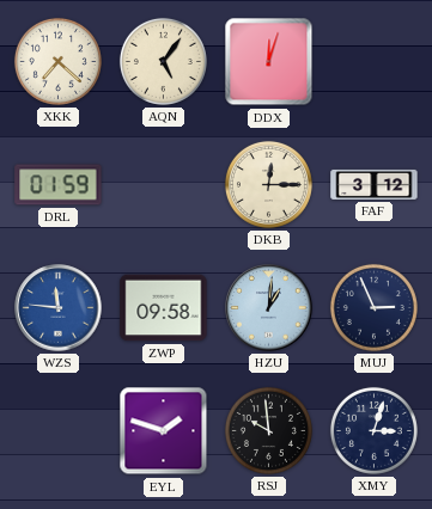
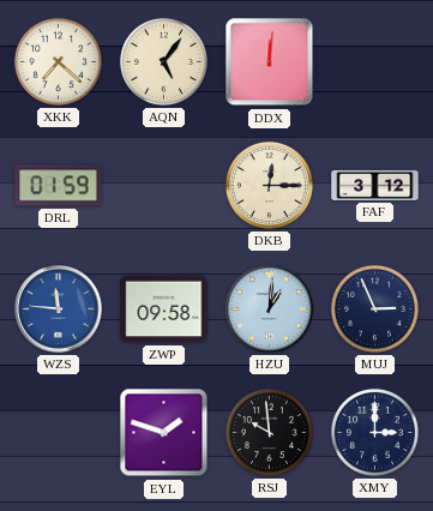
DDX: 12:03 -> 12:01 (270, 62)
XMY: 3:03 -> 3:00 (374, 432)
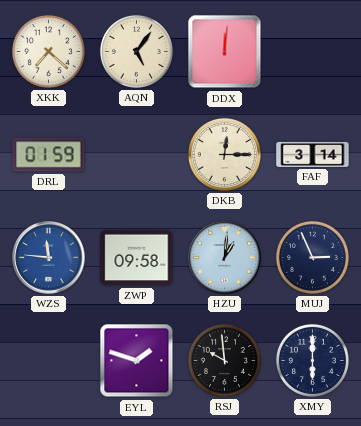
FAF: 3:12 -> 3:14 (313, 154)
XMY: 3:00 -> 6:00 (312, 360)
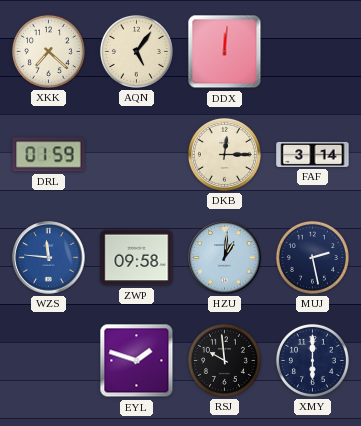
MUJ: 2:56 -> 2:28 (312, 257)
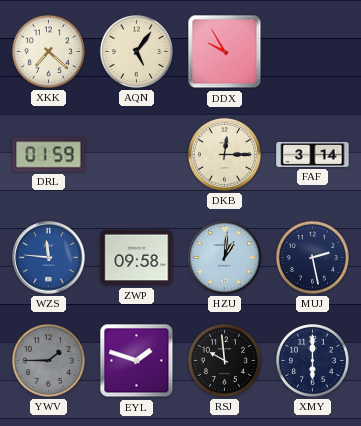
DDX: 12:01 -> 9:55 (225, 52)
YWV: none -> 1:45 (48, 360)
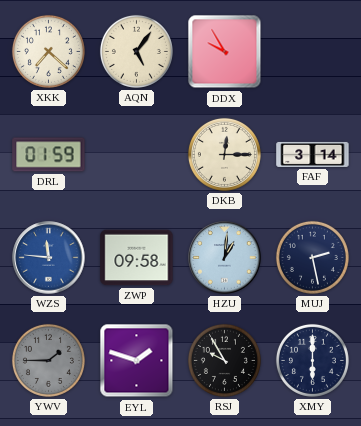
RSJ: 9:59 -> 9:55 (224, 360)
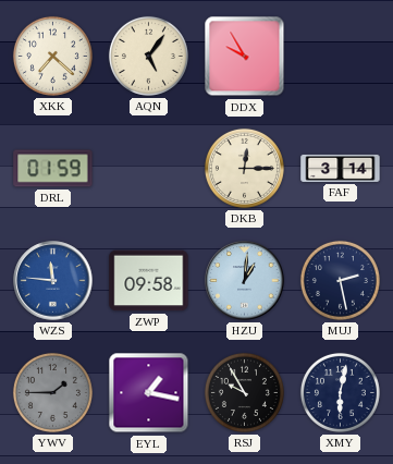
EYL: 1:48 -> 1:17 (149, 393)
XMY: 6:00 -> 6:02 (340, 392)
